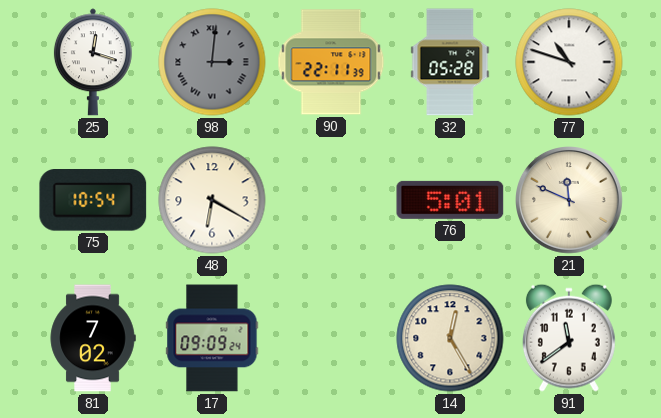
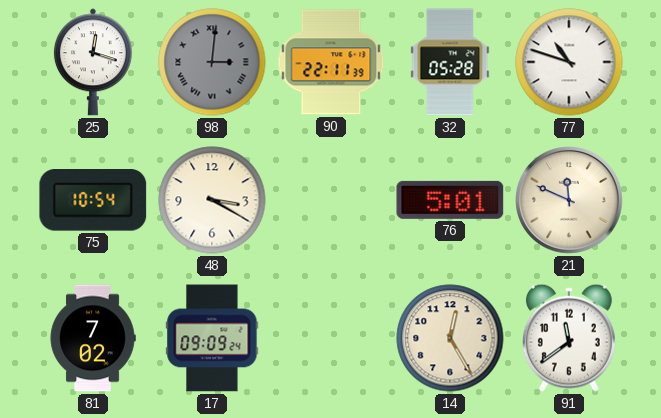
48: 6:20 -> 3:20 (212, 200)
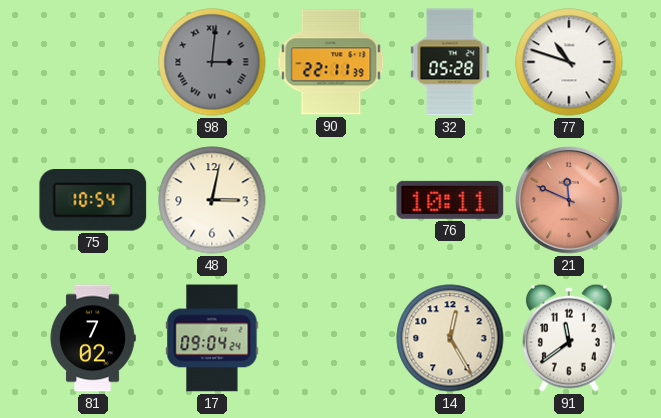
25: 12:18 -> none (93, 62)
48: 3:20 -> 3:02 (212, 200)
76: 5:01 -> 10:11 (450, 200)
21 dial: cream -> salmon (570, 201)
17: 09:09 -> 09:04 (212, 338)
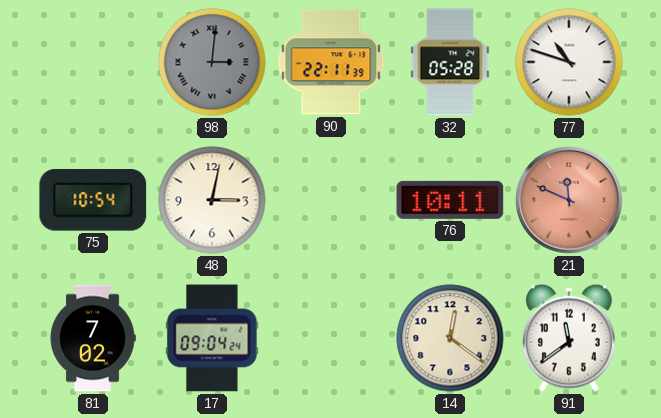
14: 12:25 -> 12:21 (450, 338)
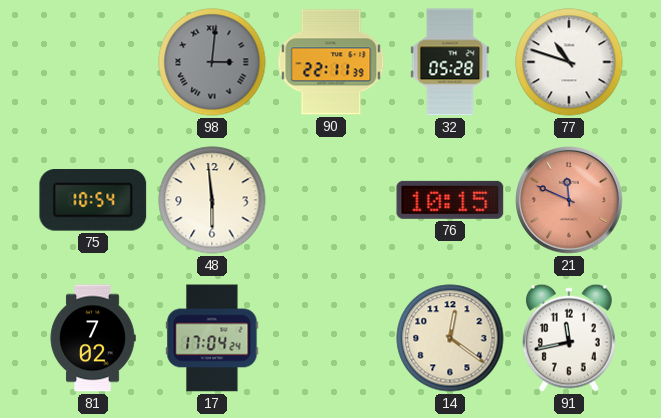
48: 3:02 -> 5:59 (212, 200)
76: 10:11 -> 10:15 (450, 200)
17: 09:04 -> 17:04 (212, 338)
91: 11:39 -> 11:43 (569, 338)
